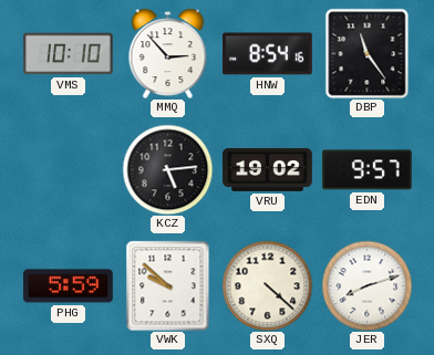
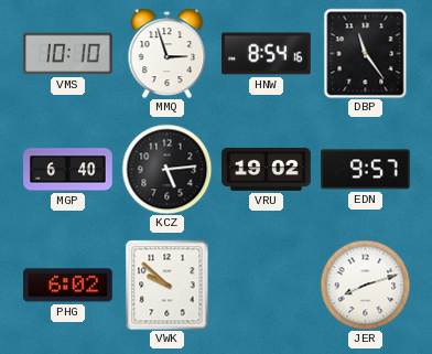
MMQ: 2:53 -> 2:57 (168, 53)
MGP: none -> 6:40 (68, 170)
PHG: 5:59 -> 6:02 (68, 286)
SXQ: 4:22 -> none (267, 285)
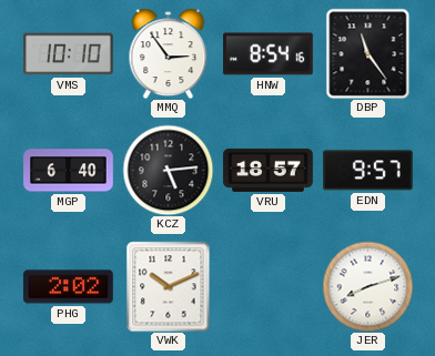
MMQ: 2:57 -> 2:54 (169, 53)
VRU: 19:02 -> 18:57 (269, 170)
PHG: 6:02 -> 2:02 (69, 287)
VWK: 9:52 -> 10:11 (169, 286)
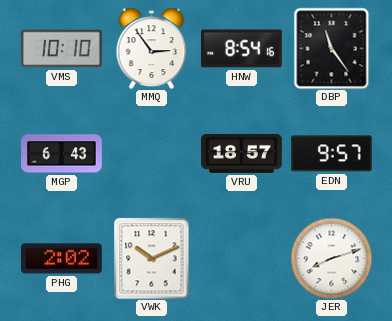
MGP: 6:40 -> 6:43 (62, 154)
KCZ: 5:14 -> none (168, 170)
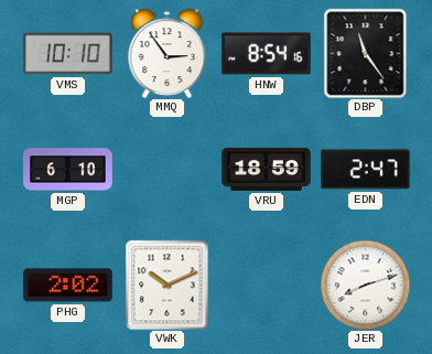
MGP: 6:43 -> 6:10 (68, 170)
VRU: 18:57 -> 18:59 (267, 169)
EDN: 9:57 -> 2:47 (366, 170)
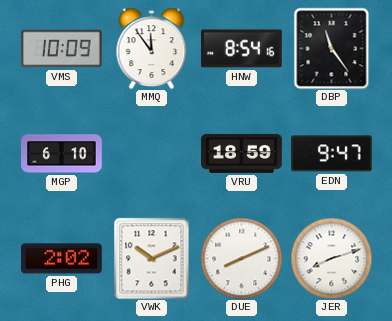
VMS: 10:10 -> 10:09 (62, 49)
MMQ: 2:54 -> 11:54 (152, 48)
EDN: 2:47 -> 9:47 (332, 154)
DUE: none -> 8:11 (241, 258)
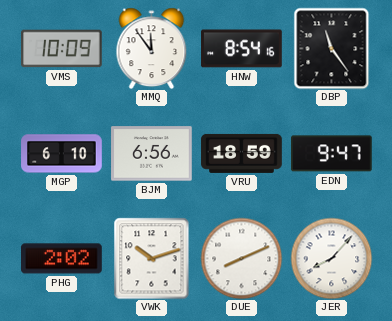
BJM: none -> 6:56 (152, 154)
VWK: 10:11 -> 10:12 (152, 258)
JER: 8:12 -> 8:07 (331, 258)
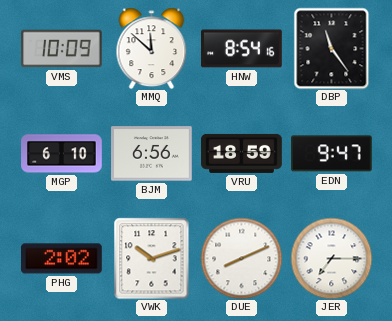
MMQ: 11:54 -> 11:52 (152, 48)
JER: 8:07 -> 7:15 (331, 258)
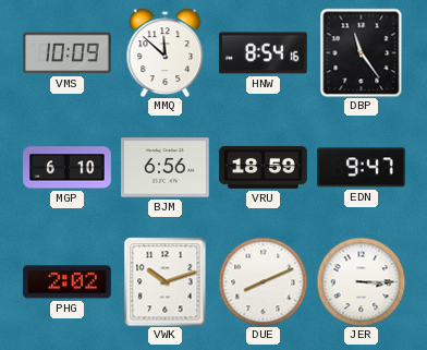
JER: 7:15 -> 3:15 (361, 281)
